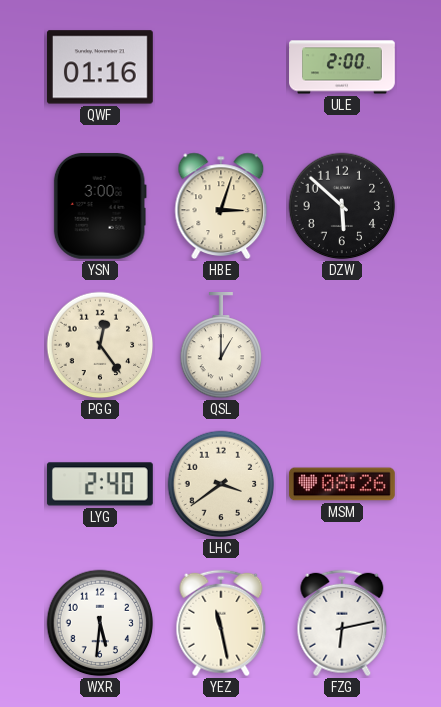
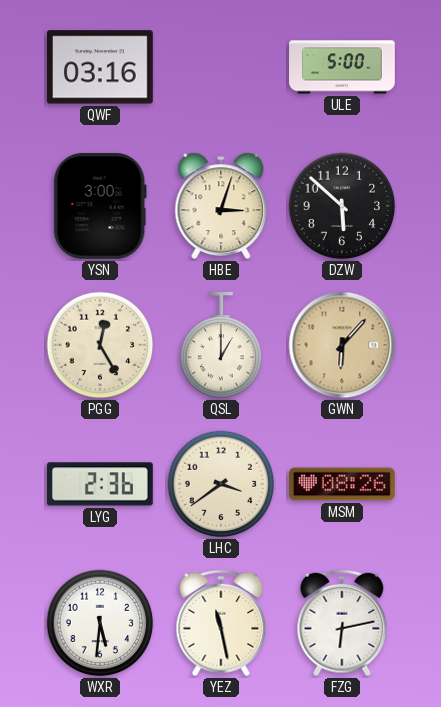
QWF: 01:16 -> 03:16 (100, 67)
ULE: 2:00 -> 5:00 (342, 67)
PGG: 12:24 -> 12:25 (100, 345)
GWN: none -> 6:07 (342, 345)
LYG: 2:40 -> 2:36 (100, 484)
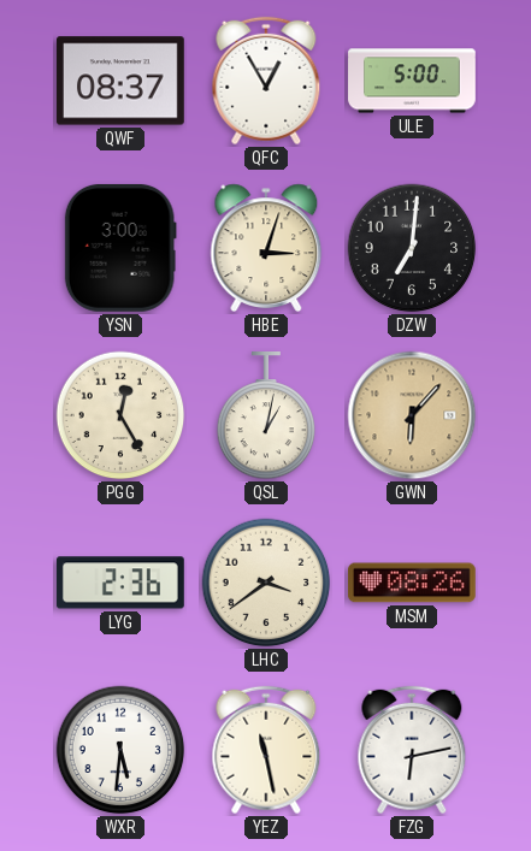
QWF: 03:16 -> 08:37 (120, 81)
QFC: none -> 12:55 (266, 81)
DZW: 5:52 -> 7:01 (412, 248)
QSL: 1:00 -> 1:02 (266, 415)
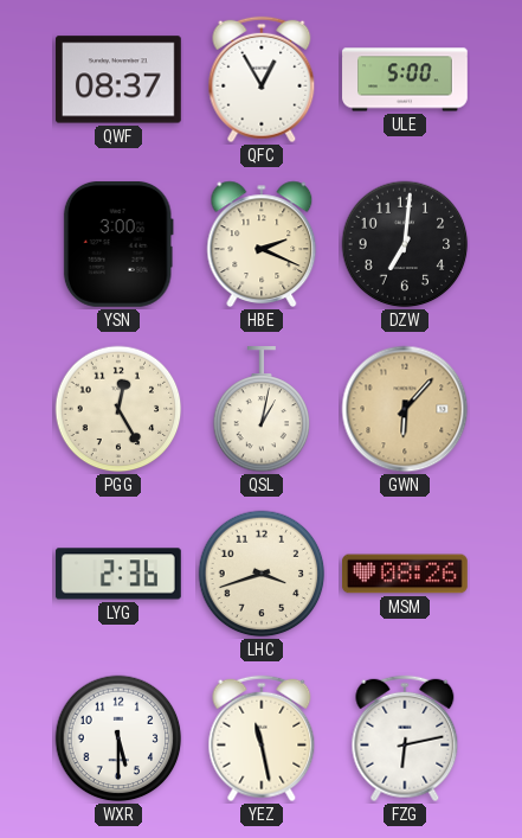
HBE: 3:03 -> 2:19 (262, 244)
LHC: 3:39 -> 3:42 (262, 574)
WXR: 5:31 -> 5:30 (118, 738)
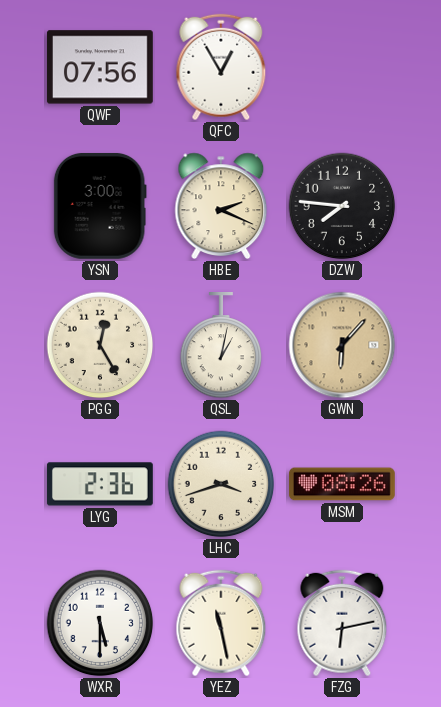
QWF: 08:37 -> 07:56 (100, 67)
ULE: 5:00 -> none (405, 79)
DZW: 7:01 -> 7:46 (342, 206)
